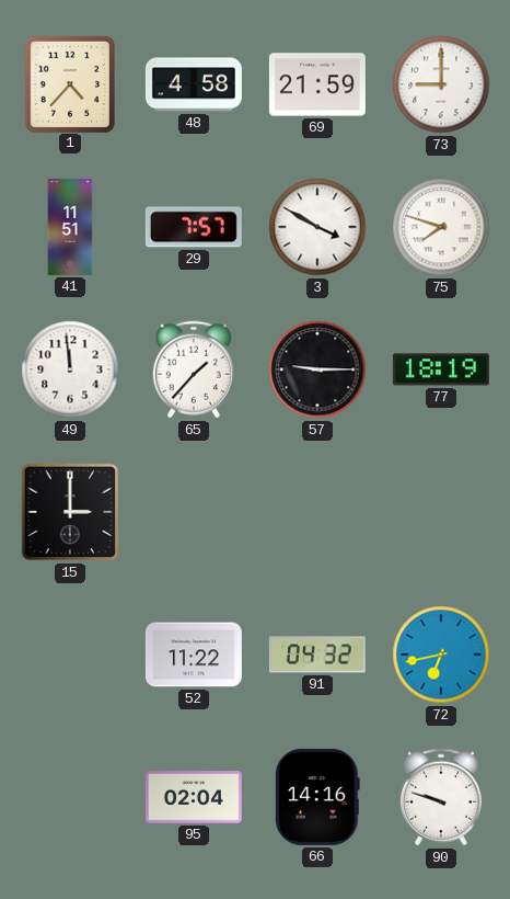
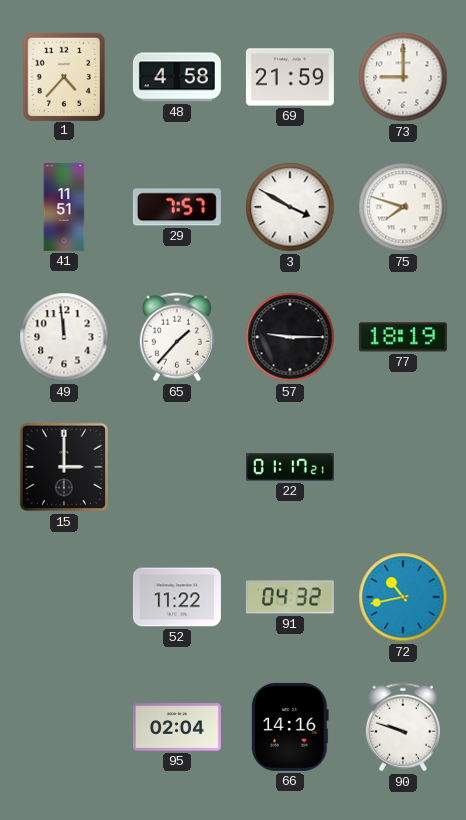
22: none -> 01:17 (290, 467)
72: 6:43 -> 10:43 (403, 597)
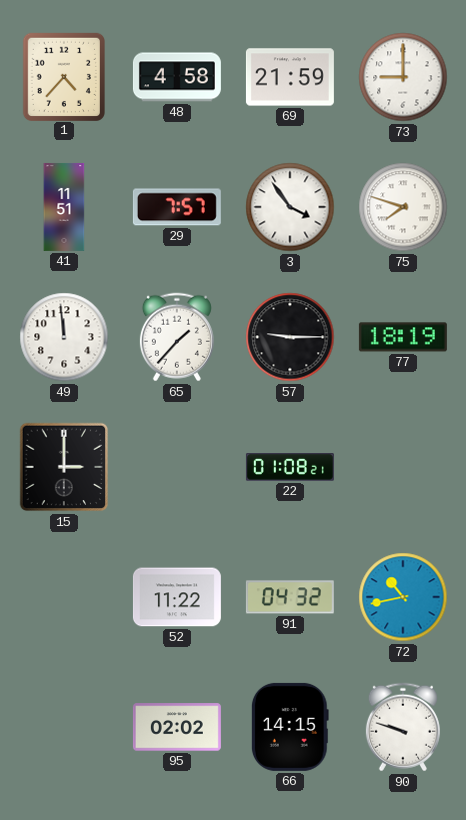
3: 3:50 -> 3:54 (290, 207)
22: 01:17 -> 01:08 (290, 467)
95: 02:04 -> 02:02 (177, 727)
66: 14:16 -> 14:15 (290, 727)
